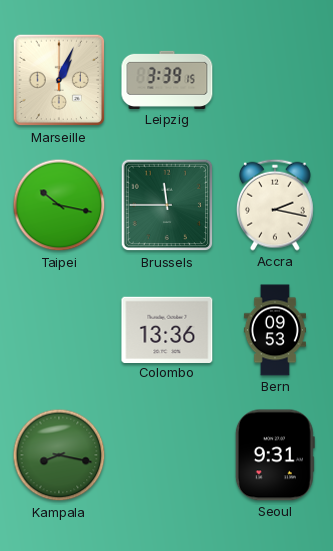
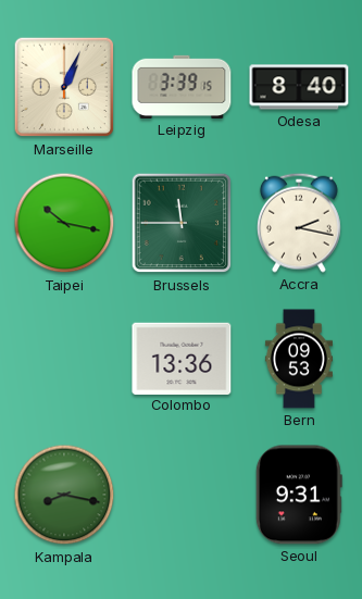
Odesa: none -> 8:40 (299, 87)
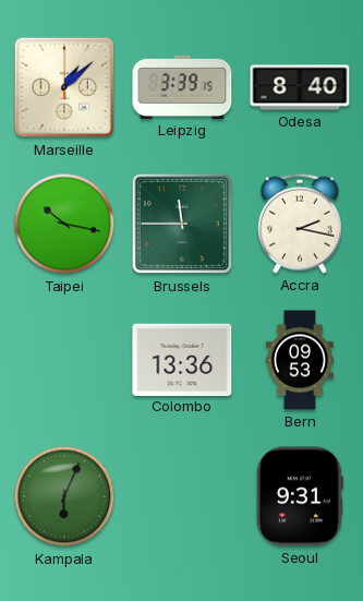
Marseille: 1:04 -> 1:08 (64, 87)
Kampala: 8:17 -> 6:04 (64, 496)
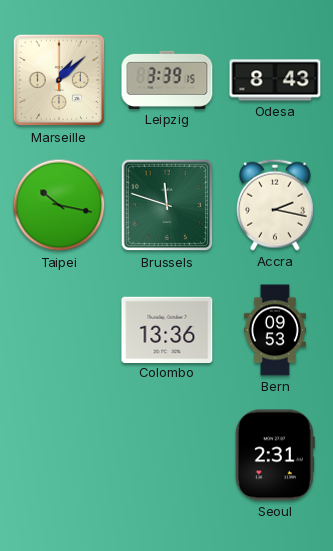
Odesa: 8:40 -> 8:43 (275, 80)
Brussels: 11:45 -> 11:48 (167, 205)
Kampala: 6:04 -> none (64, 496)
Seoul: 9:31 -> 2:31 (275, 455)
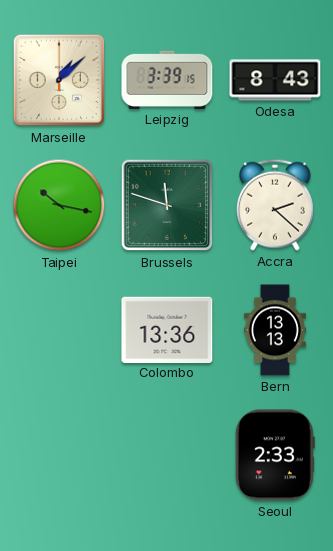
Accra: 2:17 -> 2:22 (275, 205)
Bern: 09:53 -> 13:13 (275, 330)
Seoul: 2:31 -> 2:33 (275, 455)
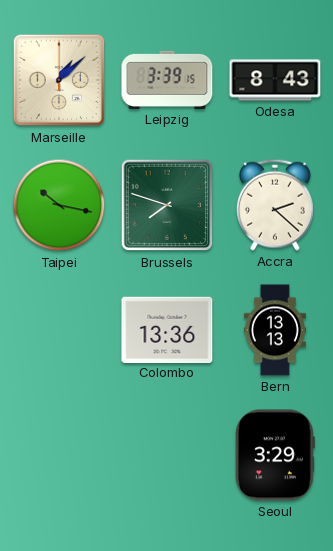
Brussels: 11:48 -> 7:48 (167, 205)
Seoul: 2:33 -> 3:29 (275, 455)
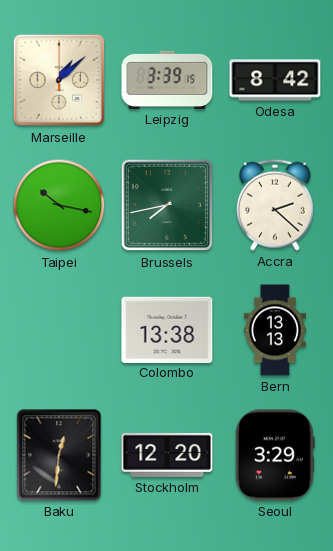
Odesa: 8:43 -> 8:42 (275, 80)
Brussels: 7:48 -> 7:43 (167, 205)
Colombo: 13:36 -> 13:38 (167, 329)
Baku: none -> 12:31 (59, 455)
Stockholm: none -> 12:20 (167, 455)
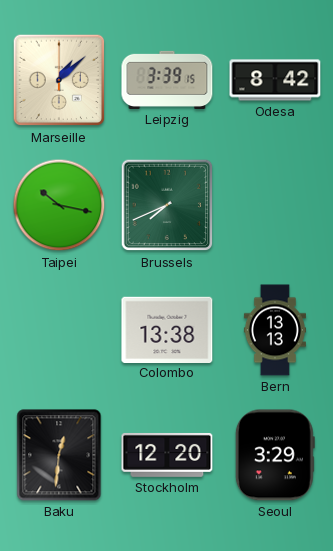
Brussels: 7:43 -> 7:41 (167, 205)
Accra: 2:22 -> none (275, 205)
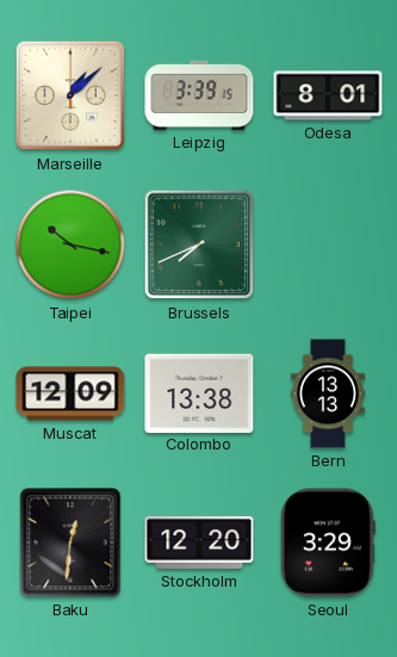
Odesa: 8:42 -> 8:01 (328, 95)
Muscat: none -> 12:09 (70, 393)
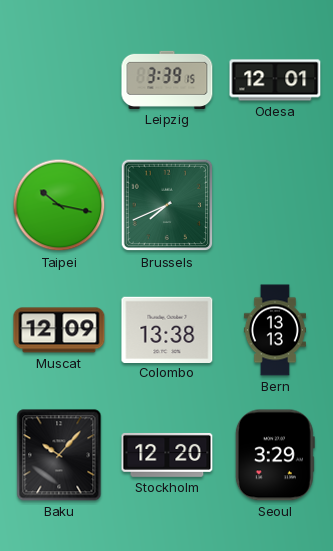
Marseille: 1:08 -> none (70, 95)
Odesa: 8:01 -> 12:01 (275, 80)
Baku: 12:31 -> 10:07 (59, 455)
